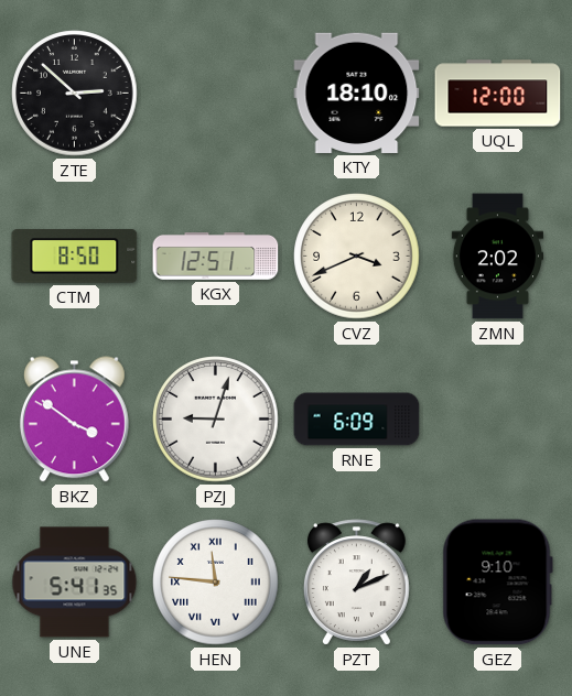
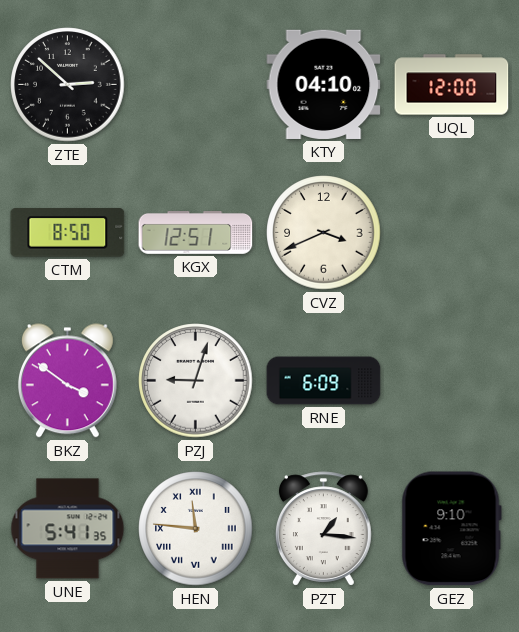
KTY: 18:10 -> 04:10 (324, 84)
ZMN: 2:02 -> none (497, 257)
PZT: 1:11 -> 1:16 (323, 529)
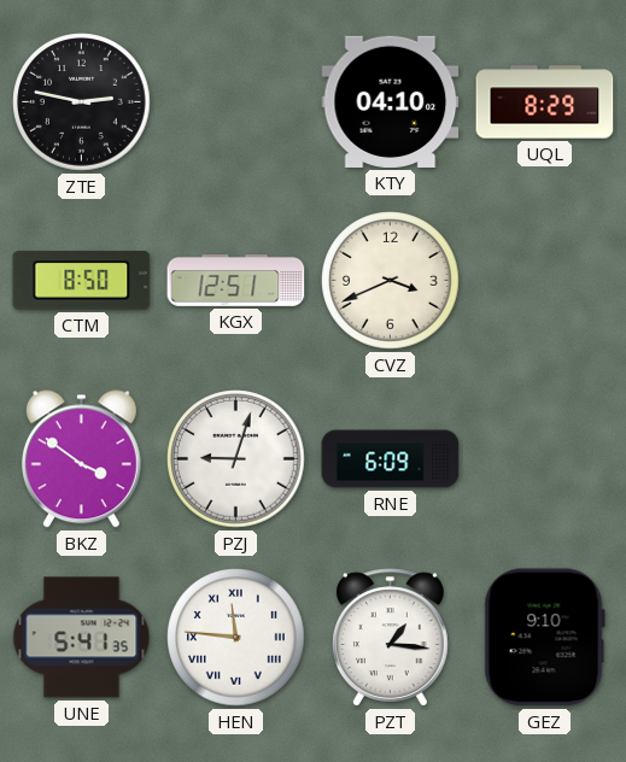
ZTE: 2:52 -> 2:47 (82, 102)
UQL: 12:00 -> 8:29 (545, 102)
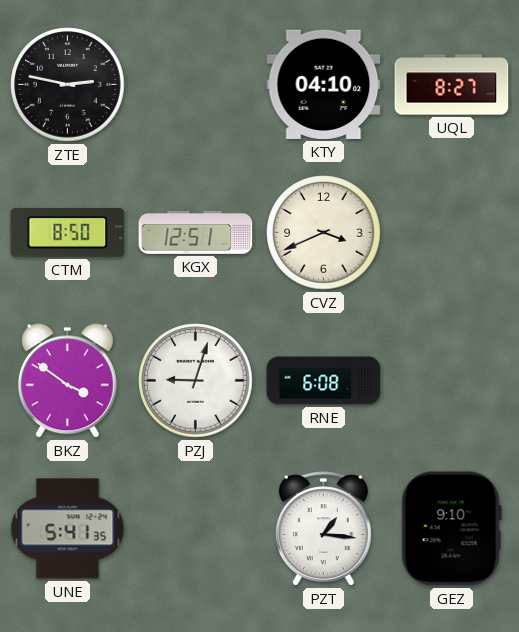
UQL: 8:29 -> 8:27 (452, 85)
RNE: 6:09 -> 6:08 (324, 381)
HEN: 11:46 -> none (236, 638)
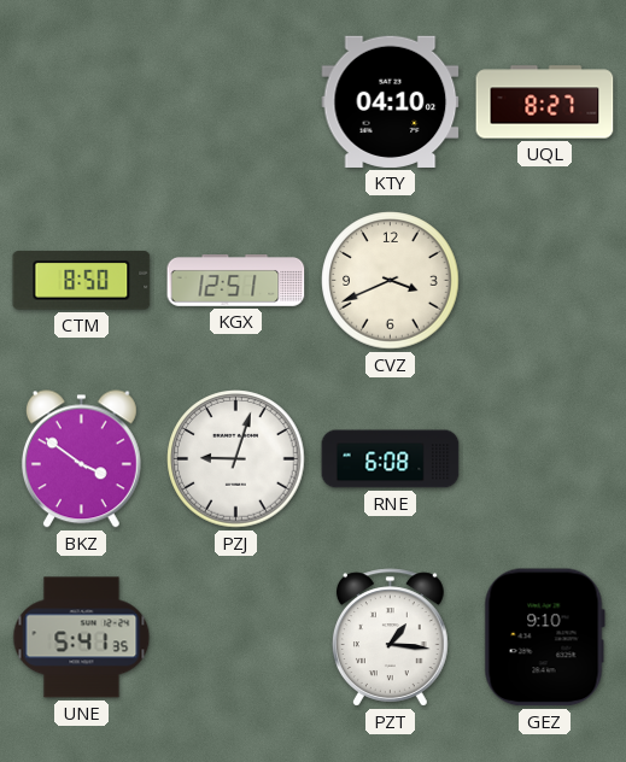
ZTE: 2:47 -> none (68, 85)
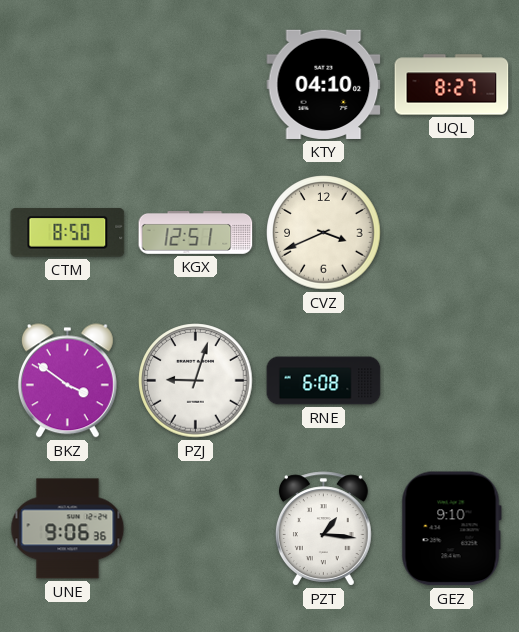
UNE: 5:41 -> 9:06 (68, 529)
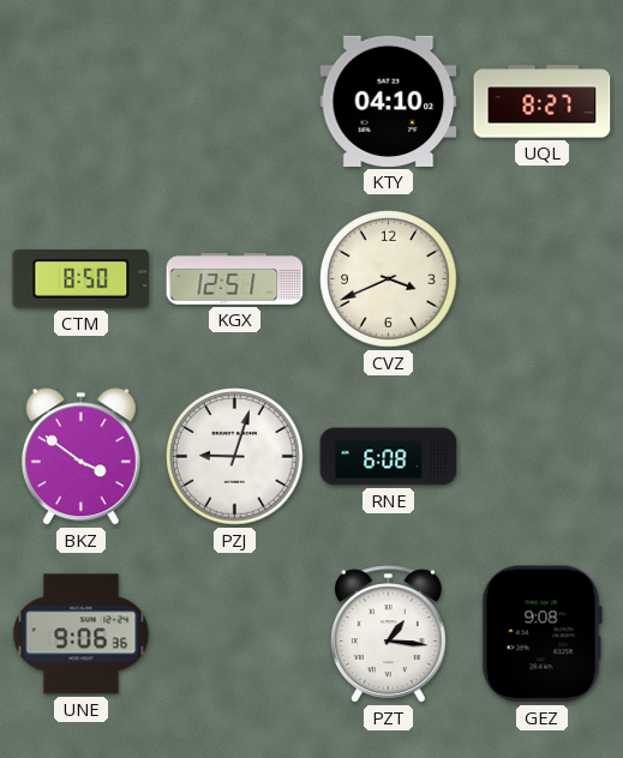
GEZ: 9:10 -> 9:08 (541, 634)
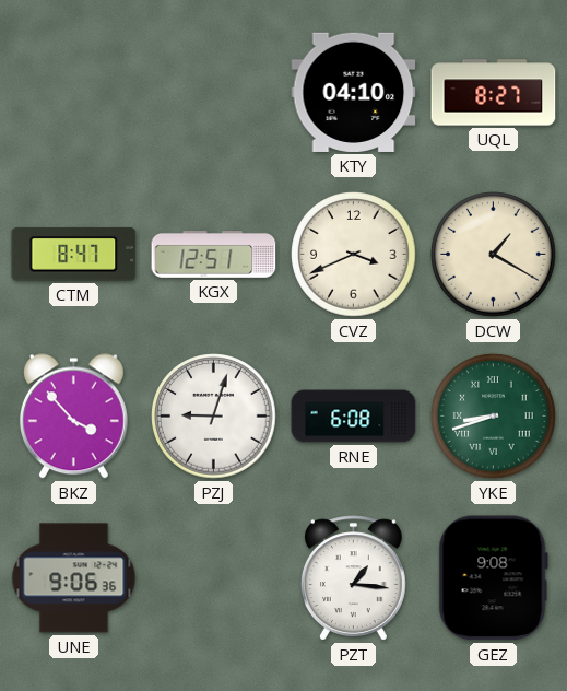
CTM: 8:50 -> 8:47 (74, 255)
DCW: none -> 1:20 (494, 255)
BKZ: 3:51 -> 3:53 (73, 417)
YKE: none -> 8:42 (494, 417)
